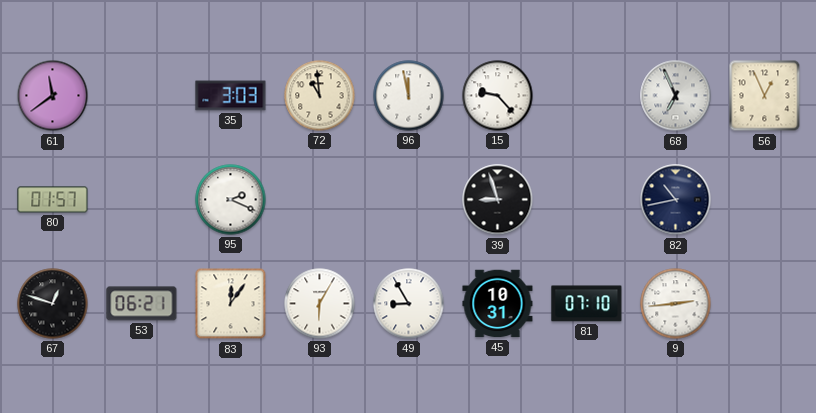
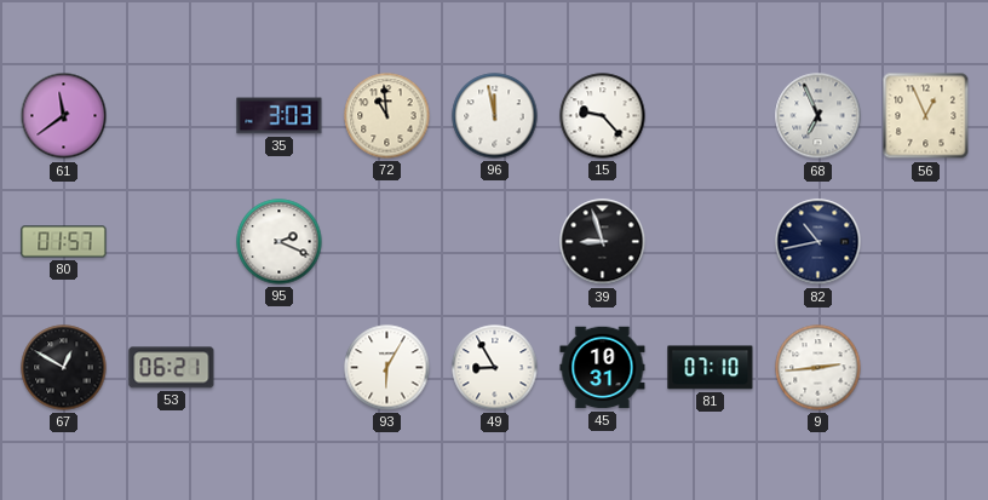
67: 12:48 -> 12:50 (64, 368)
83: 12:06 -> none (231, 304)
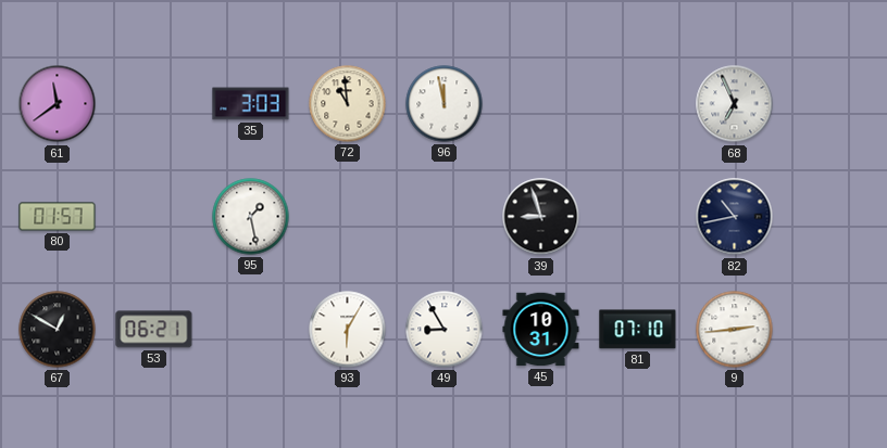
15: 9:23 -> none (603, 116)
56: 12:56 -> none (926, 116)
95: 2:19 -> 1:28 (251, 217)
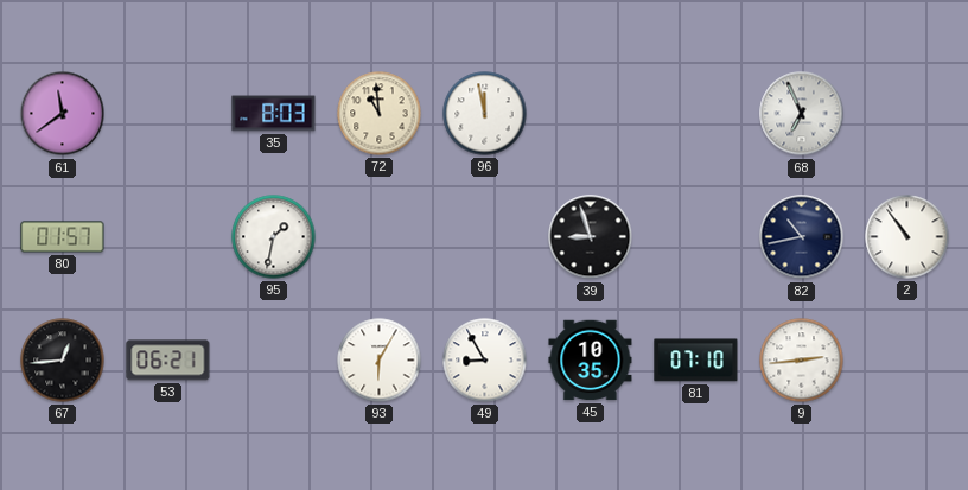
35: 3:03 -> 8:03 (274, 114)
95: 1:28 -> 1:32 (274, 237)
2: none -> 10:54 (907, 237)
67: 12:50 -> 12:44 (63, 361)
45: 10:31 -> 10:35 (591, 361)
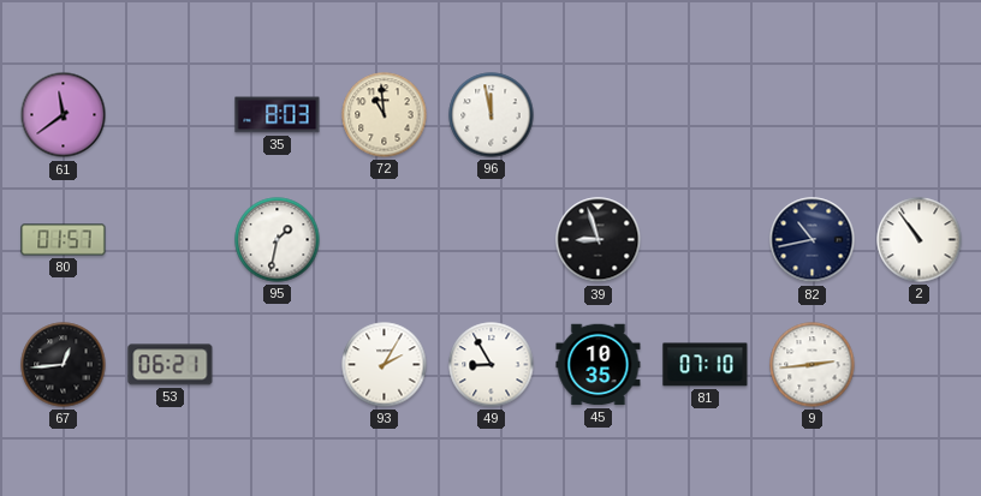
68: 6:56 -> none (802, 114)
93: 6:05 -> 2:05 (385, 365)
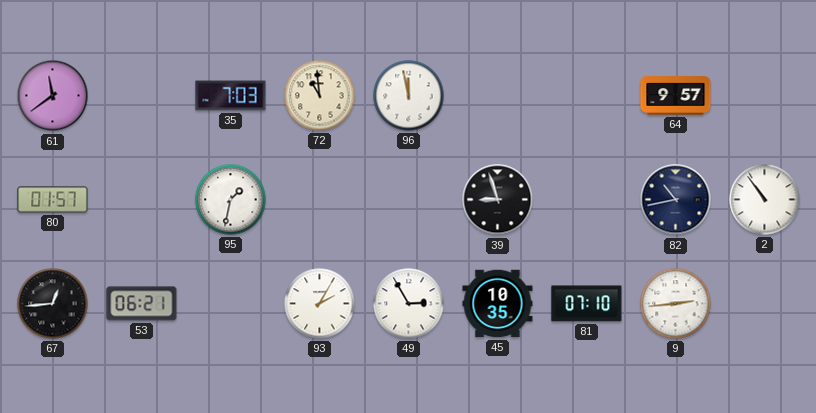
35: 8:03 -> 7:03 (231, 96)
64: none -> 9:57 (676, 96)
49: 8:55 -> 2:55 (409, 304)
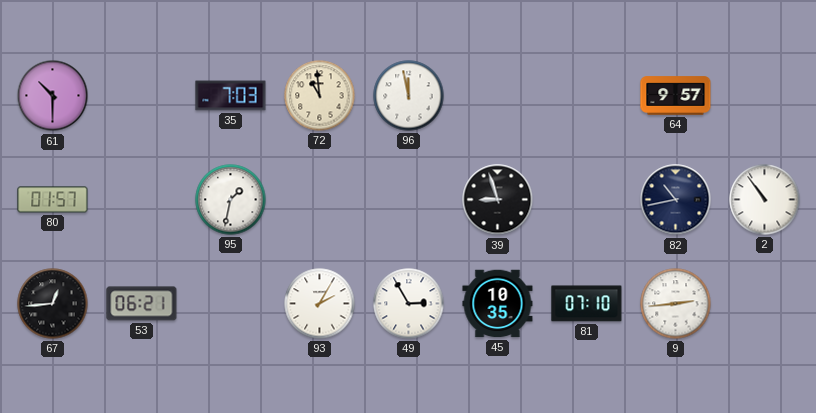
61: 11:39 -> 10:30 (53, 96)
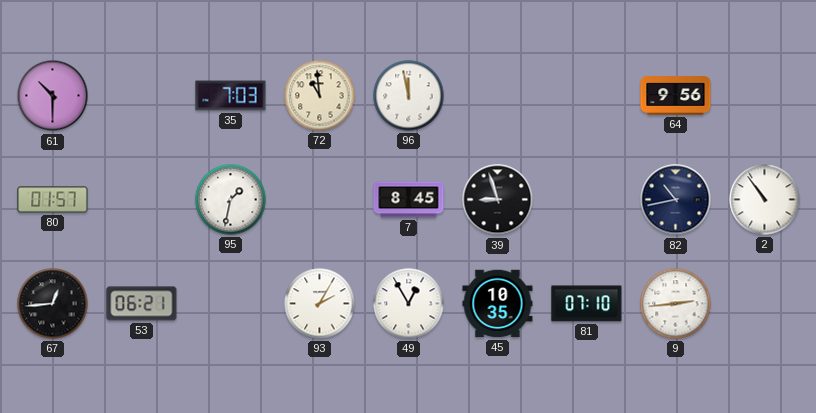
64: 9:57 -> 9:56 (676, 96)
7: none -> 8:45 (409, 200)
49: 2:55 -> 12:55 (409, 304)
